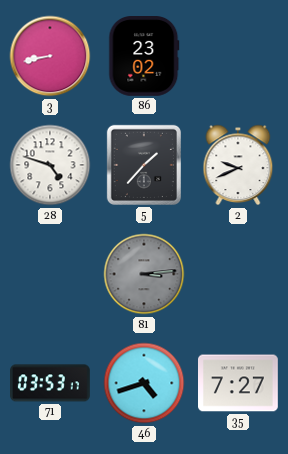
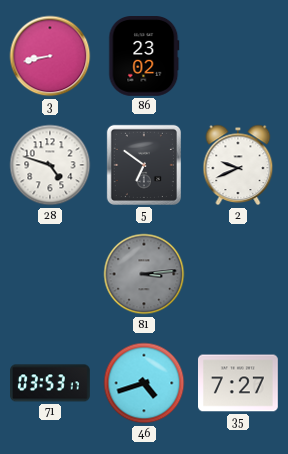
5: 1:37 -> 6:51 (144, 165)
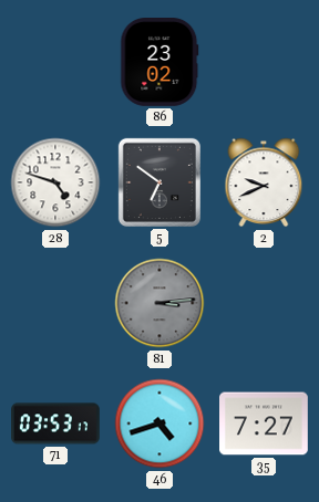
3: 8:43 -> none (50, 56)
